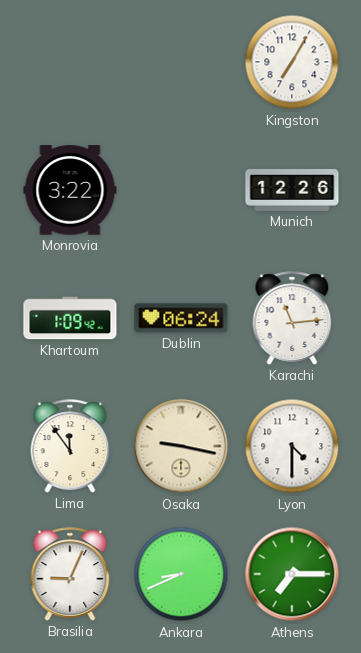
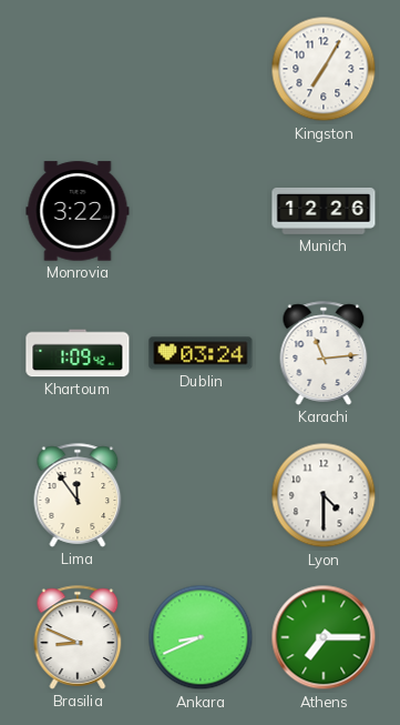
Dublin: 06:24 -> 03:24 (201, 353)
Osaka: 9:17 -> none (181, 446)
Brasilia: 9:04 -> 8:49 (78, 637)
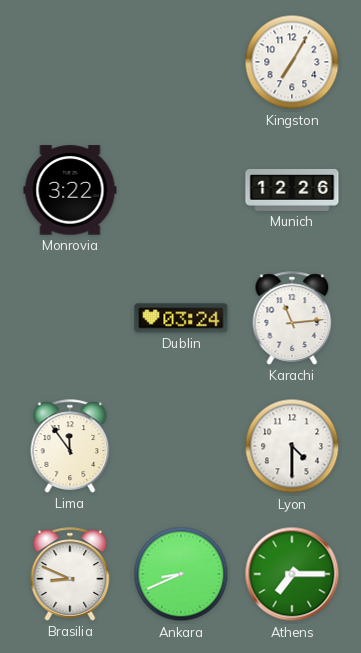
Khartoum: 1:09 -> none (78, 353)
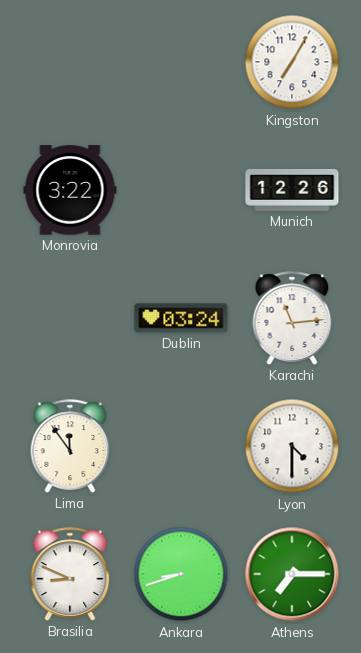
Ankara: 8:41 -> 8:42 (181, 574)
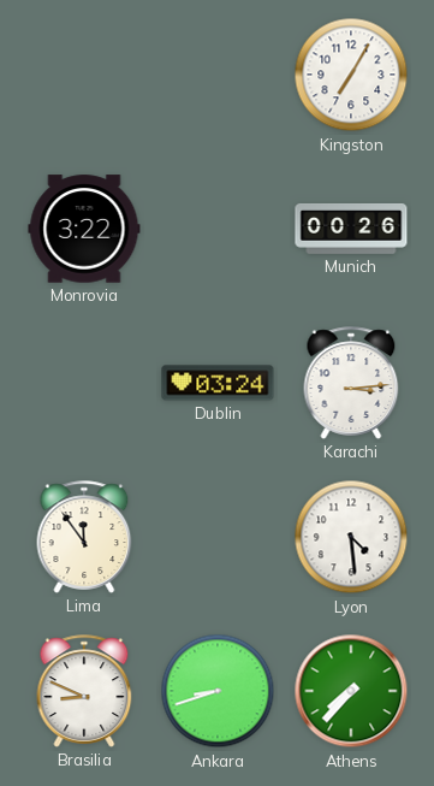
Munich: 12:26 -> 00:26 (351, 229)
Karachi: 11:14 -> 3:14 (351, 383)
Lyon: 4:30 -> 4:29 (351, 537)
Athens: 7:15 -> 7:37 (351, 691)
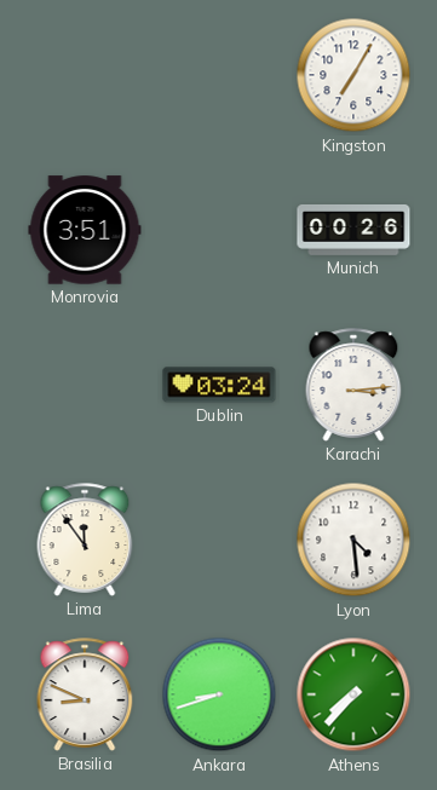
Monrovia: 3:22 -> 3:51 (85, 230)
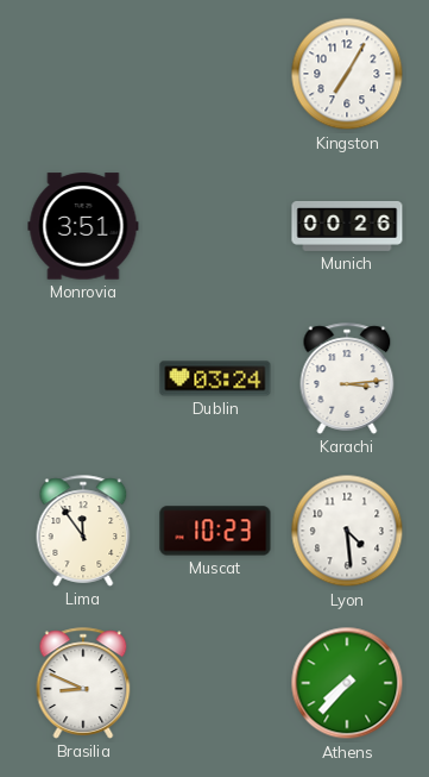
Muscat: none -> 10:23 (215, 531)
Ankara: 8:42 -> none (219, 694)
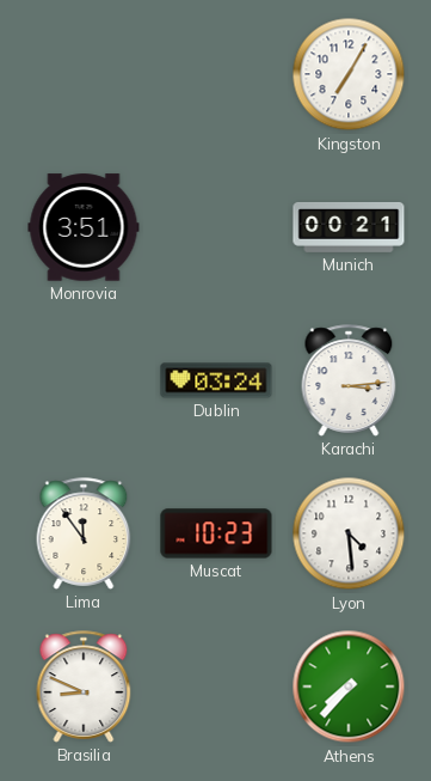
Munich: 00:26 -> 00:21 (349, 227)
